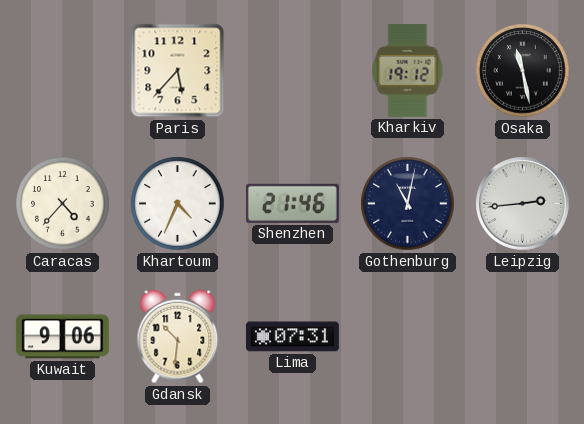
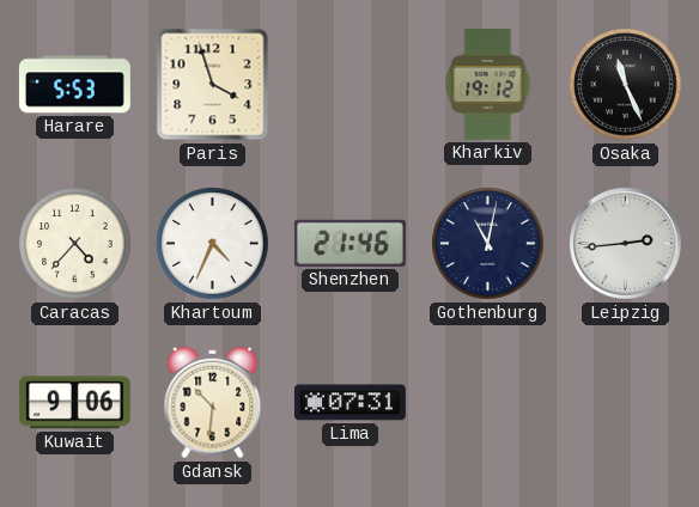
Harare: none -> 5:53 (74, 85)
Paris: 5:37 -> 3:57 (213, 85)
Osaka: 11:28 -> 11:26 (626, 85)
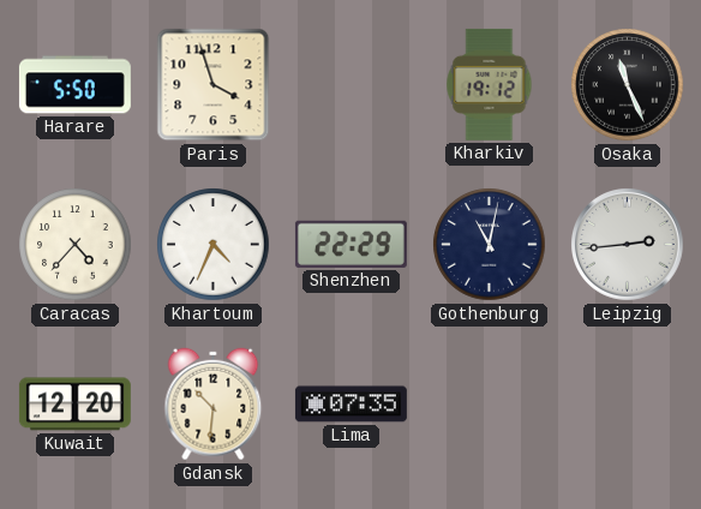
Harare: 5:53 -> 5:50 (74, 85)
Shenzhen: 21:46 -> 22:29 (350, 244)
Kuwait: 9:06 -> 12:20 (74, 405)
Lima: 07:31 -> 07:35 (350, 405)
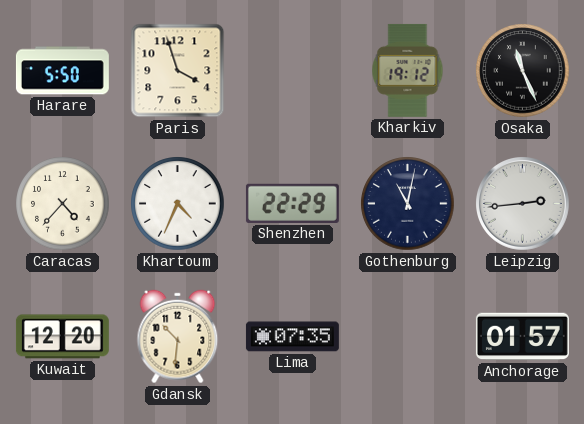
Anchorage: none -> 01:57 (522, 337)
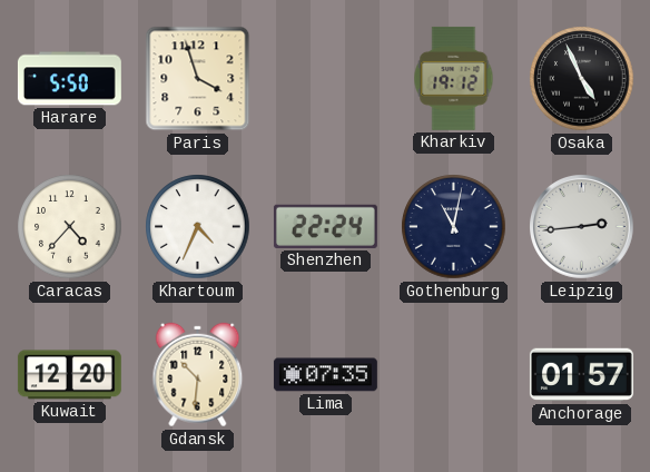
Osaka: 11:26 -> 4:56 (582, 79)
Shenzhen: 22:29 -> 22:24 (325, 226)
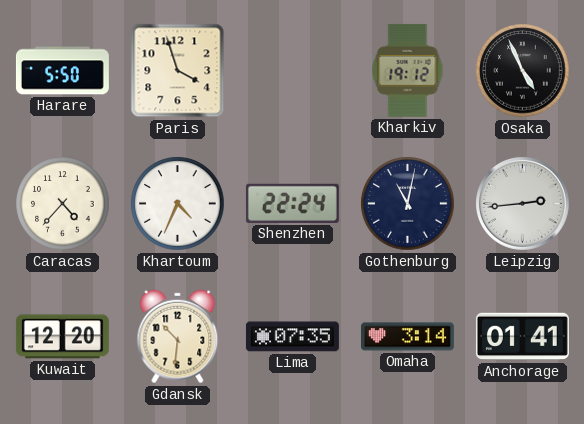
Omaha: none -> 3:14 (407, 337)
Anchorage: 01:57 -> 01:41 (522, 337)
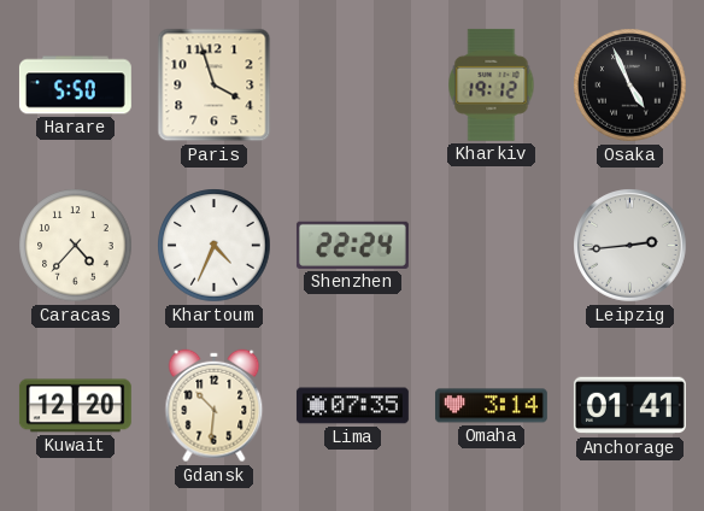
Gothenburg: 11:02 -> none (408, 204)
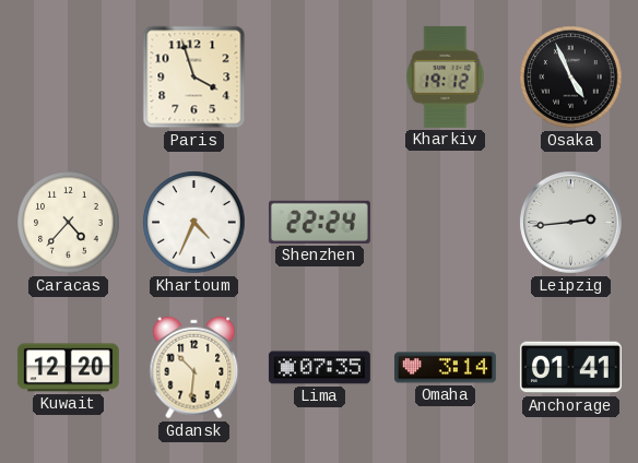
Harare: 5:50 -> none (75, 86)
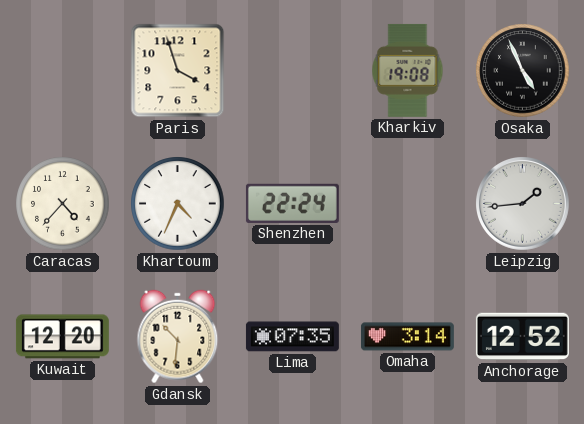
Kharkiv: 19:12 -> 19:08 (408, 70)
Leipzig: 2:44 -> 1:44 (523, 204)
Anchorage: 01:41 -> 12:52 (522, 337)
